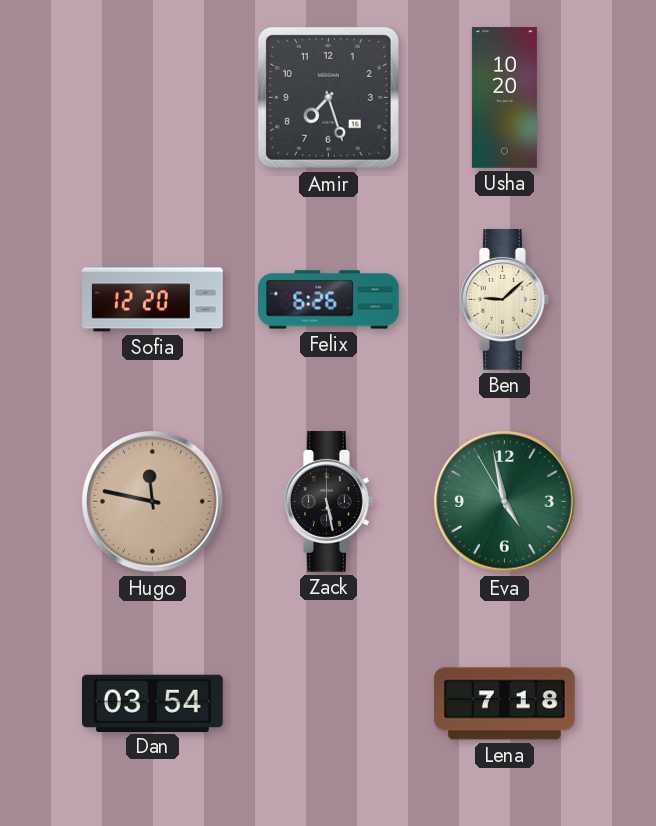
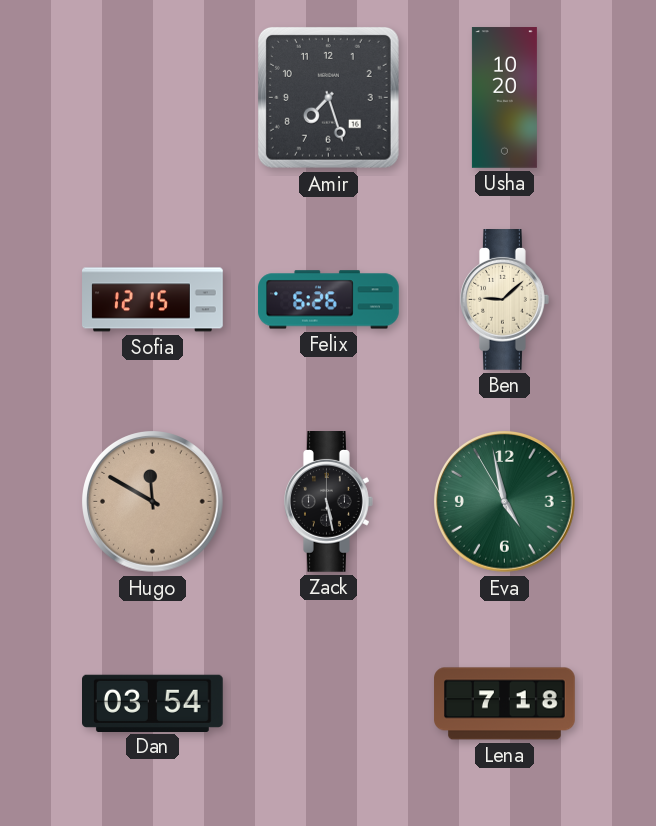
Sofia: 12:20 -> 12:15 (153, 300)
Hugo: 11:47 -> 11:50 (153, 502)
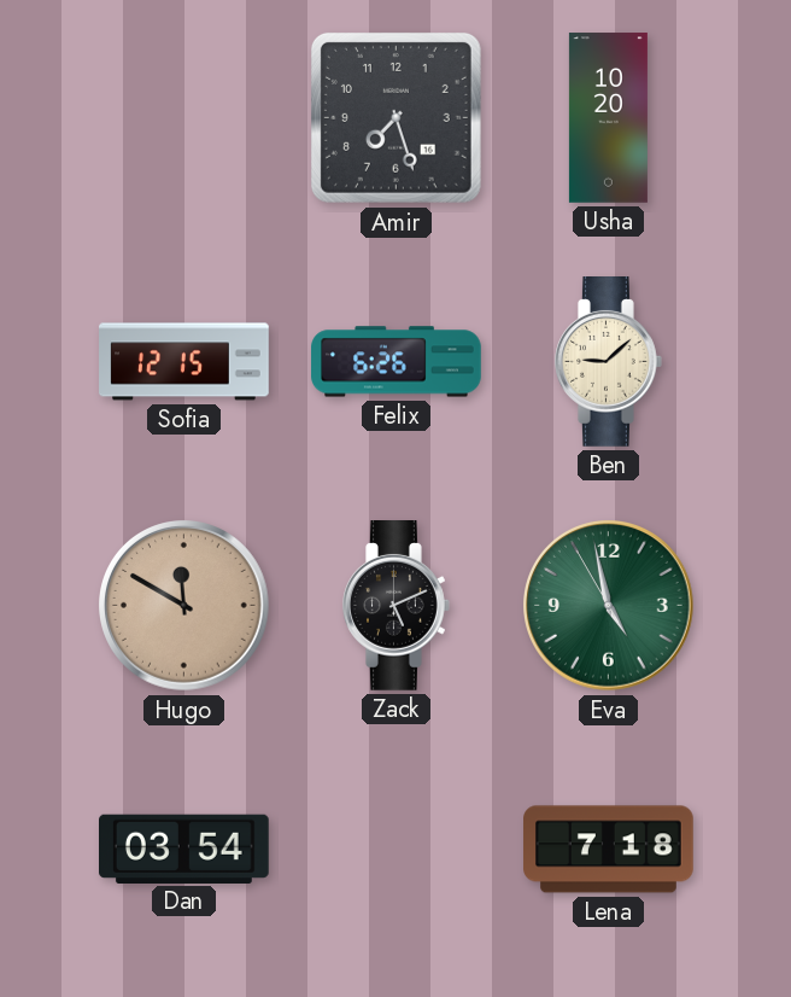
Zack: 5:28 -> 5:11 (397, 606)
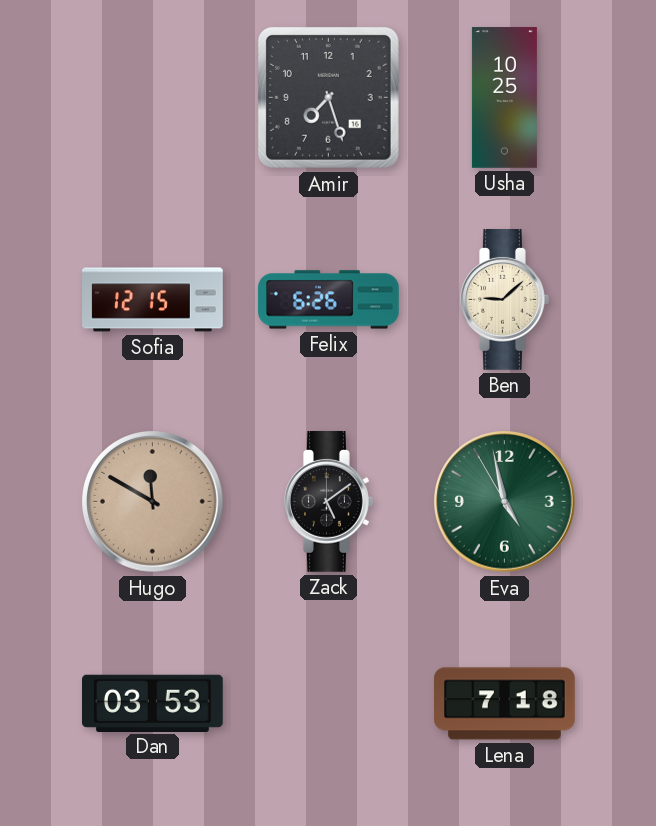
Usha: 10:20 -> 10:25 (504, 98)
Zack: 5:11 -> 5:09 (329, 502)
Dan: 03:54 -> 03:53 (153, 703)
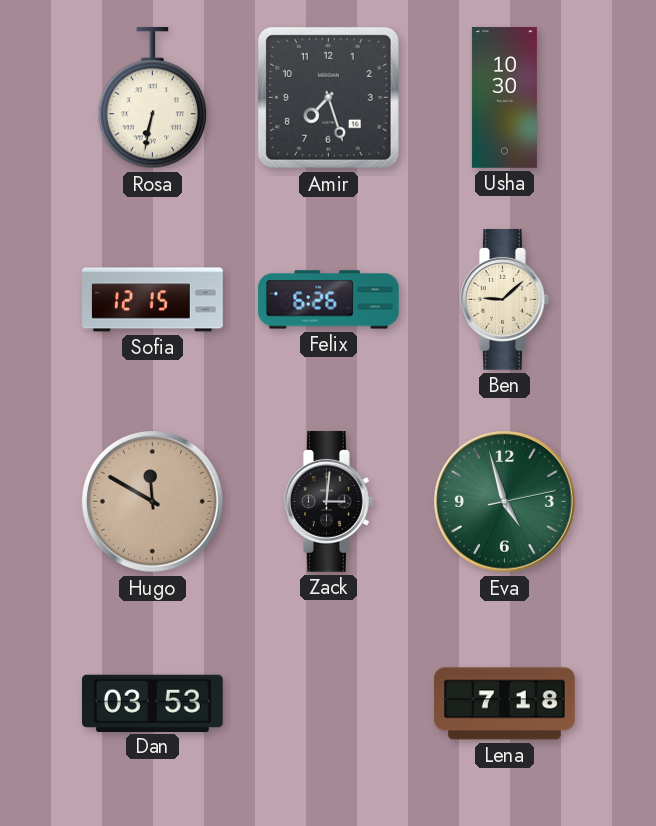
Rosa: none -> 6:32 (153, 98)
Usha: 10:25 -> 10:30 (504, 98)
Zack: 5:09 -> 3:01 (329, 502)
Eva: 4:57:55 -> 4:57:13 (505, 502)
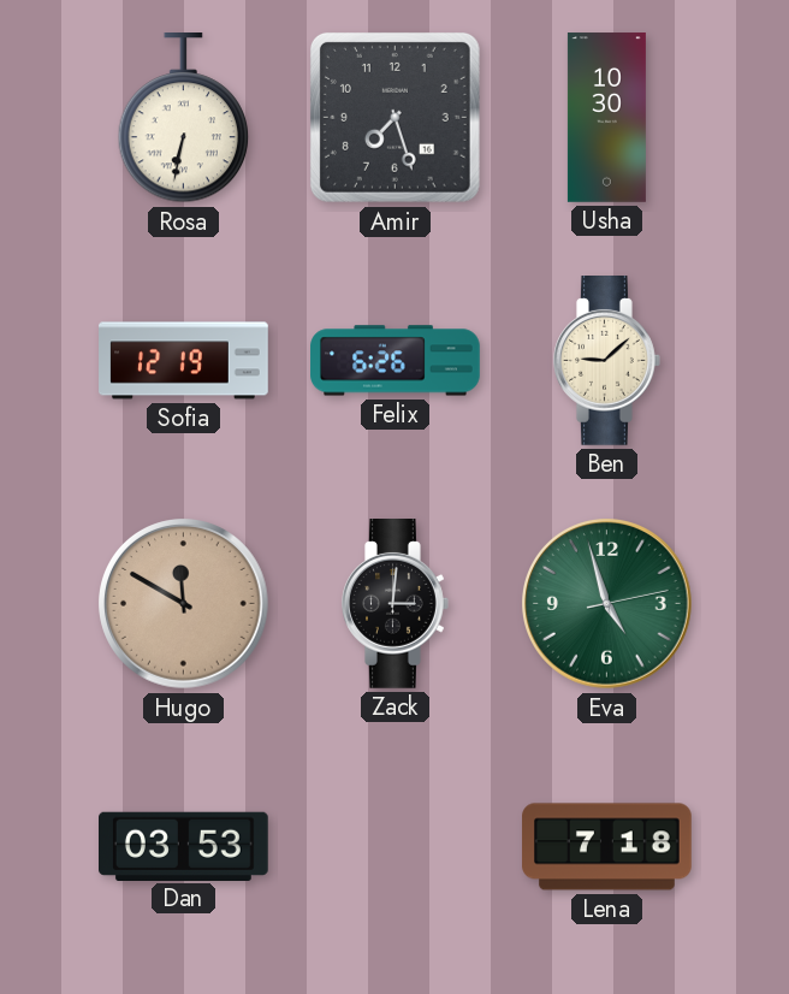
Sofia: 12:15 -> 12:19 (184, 361)
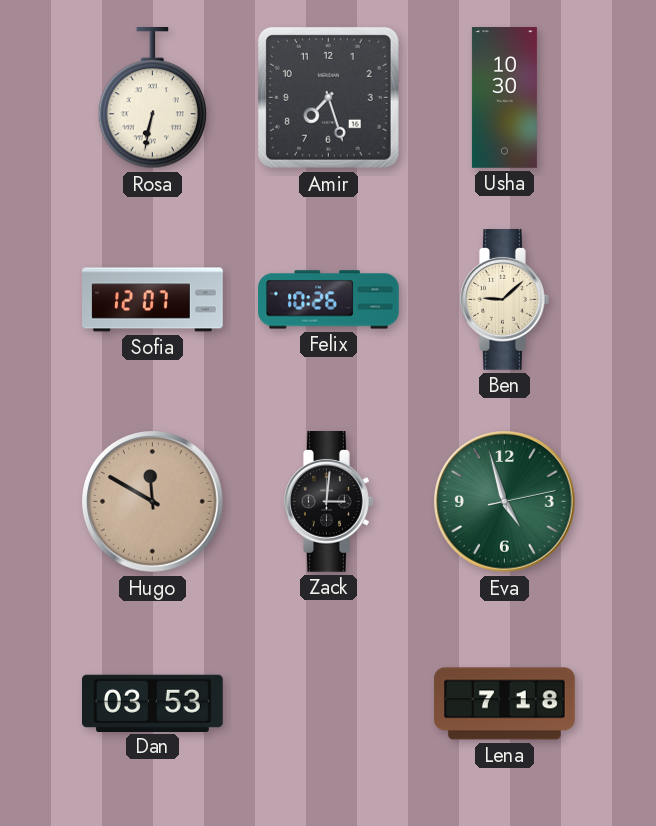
Sofia: 12:19 -> 12:07 (153, 300)
Felix: 6:26 -> 10:26 (329, 300)
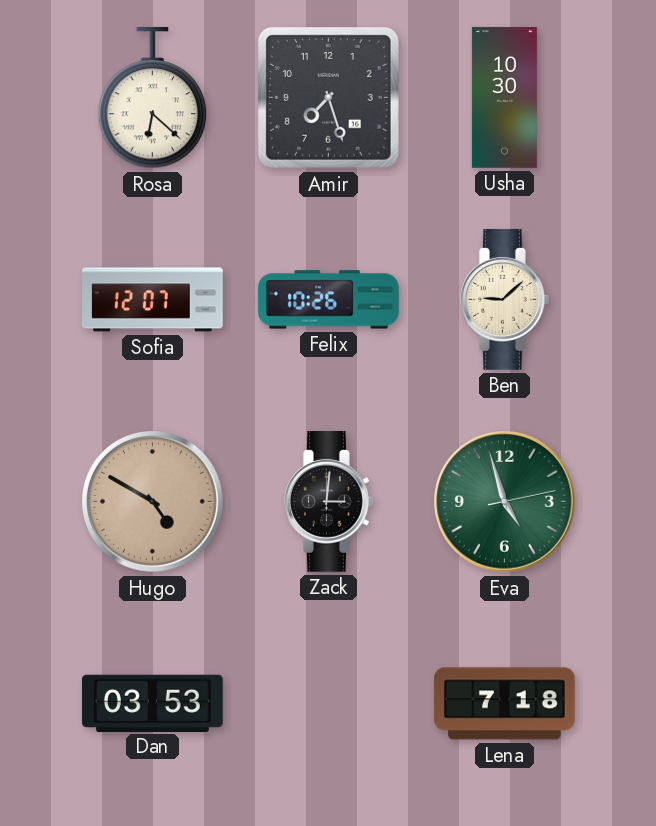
Rosa: 6:32 -> 6:22 (153, 98)
Hugo: 11:50 -> 4:50 (153, 502)
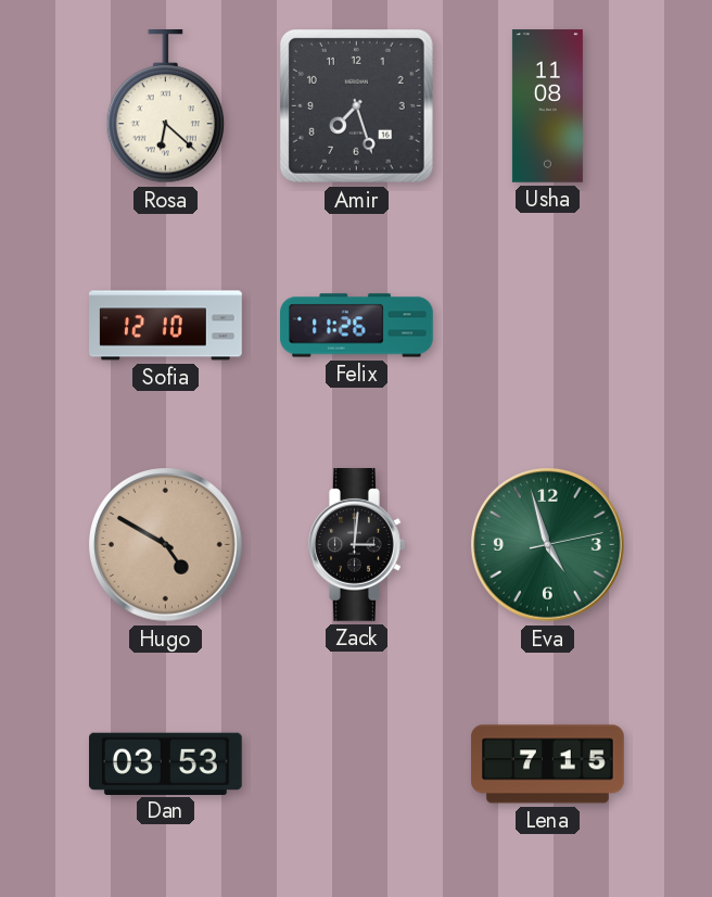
Usha: 10:30 -> 11:08 (547, 106)
Sofia: 12:07 -> 12:10 (166, 326)
Felix: 10:26 -> 11:26 (357, 326)
Ben: 9:08 -> none (505, 300)
Lena: 7:18 -> 7:15 (548, 765)
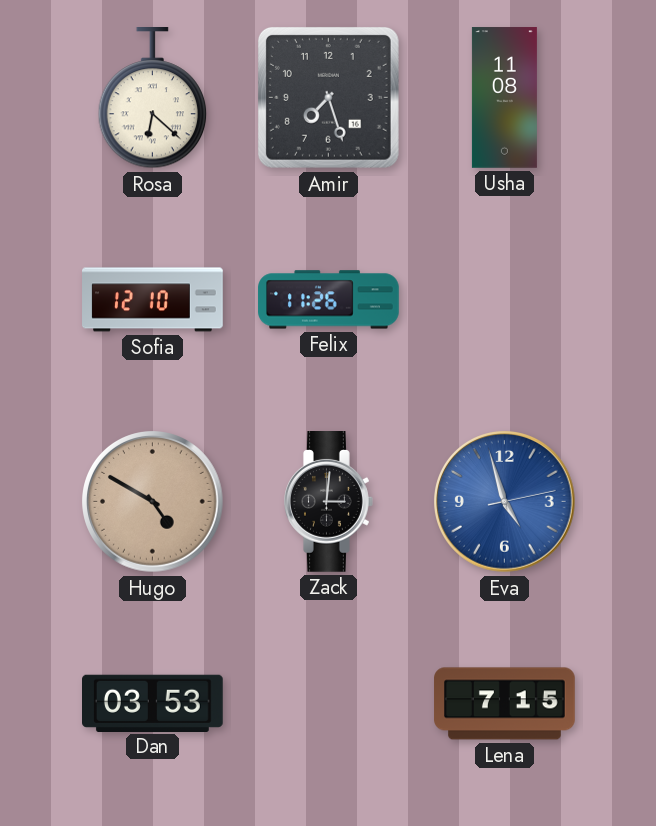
Eva dial: green -> blue (505, 502)
